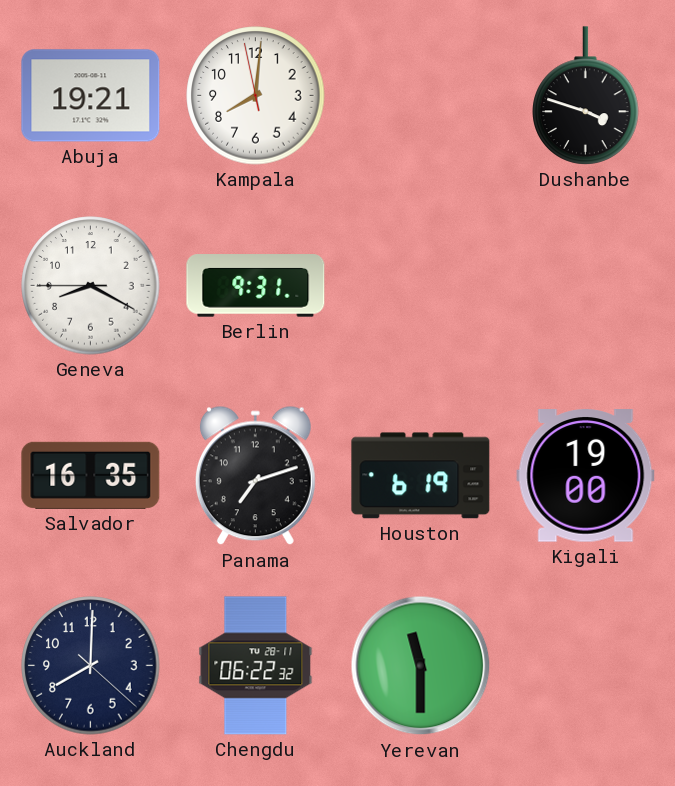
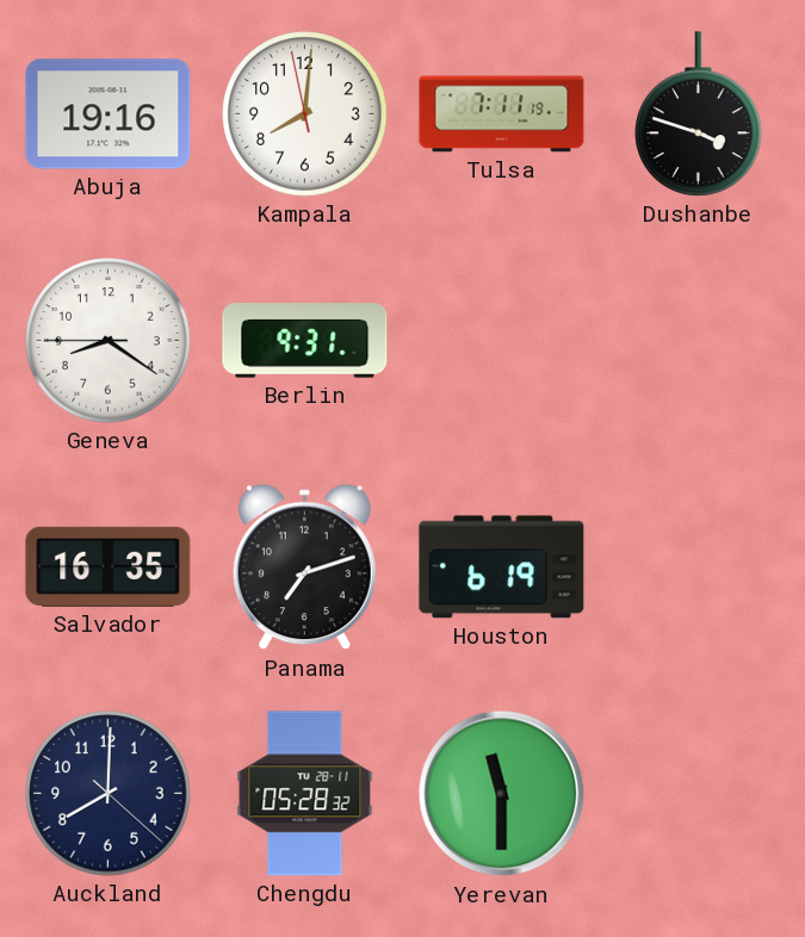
Abuja: 19:21 -> 19:16 (109, 114)
Tulsa: none -> 7:11 (502, 114)
Geneva: 8:19 -> 8:20 (109, 341)
Kigali: 19:00 -> none (586, 476)
Chengdu: 06:22 -> 05:28 (305, 794)
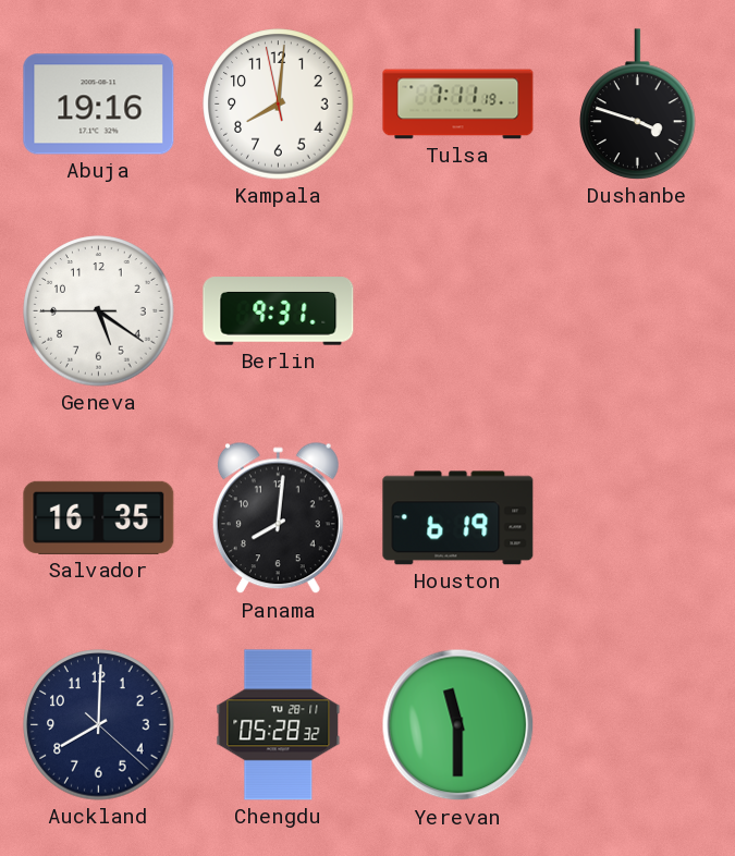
Geneva: 8:20 -> 5:20 (99, 311)
Panama: 7:12 -> 8:01 (278, 518)
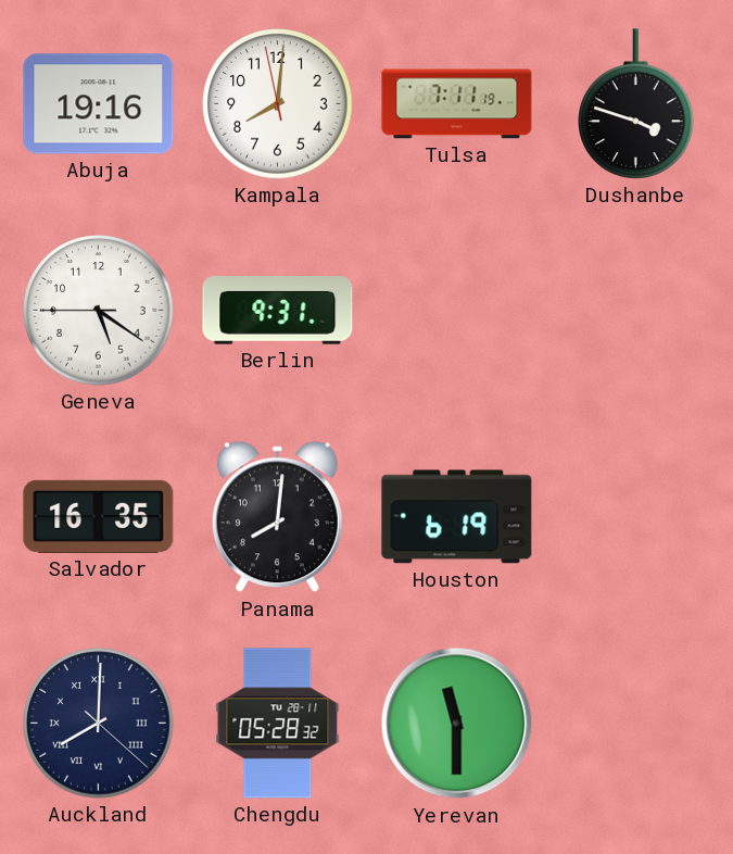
Auckland numerals: Arabic -> Roman (99, 724)
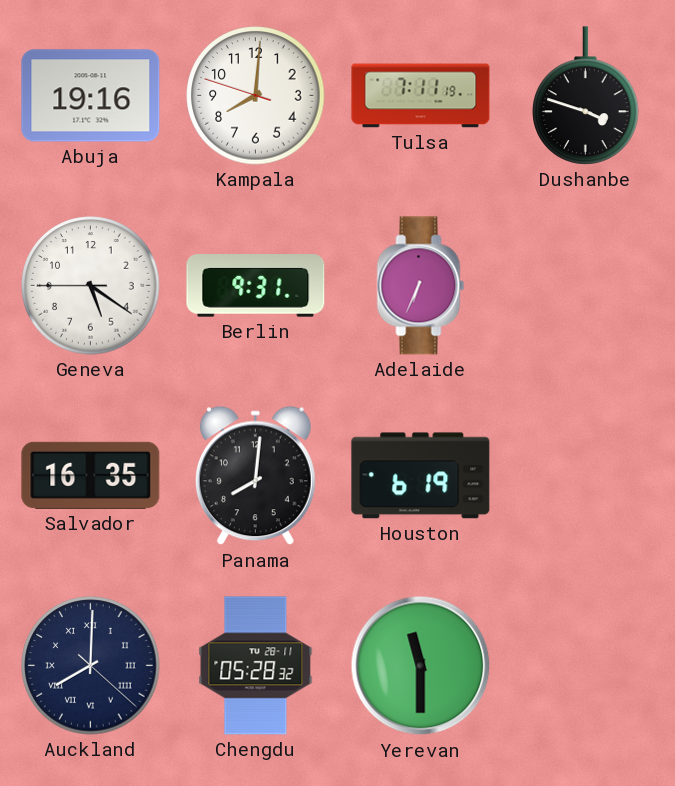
Kampala: 8:00:58 -> 8:00:48 (256, 96)
Adelaide: none -> 6:34 (421, 286)
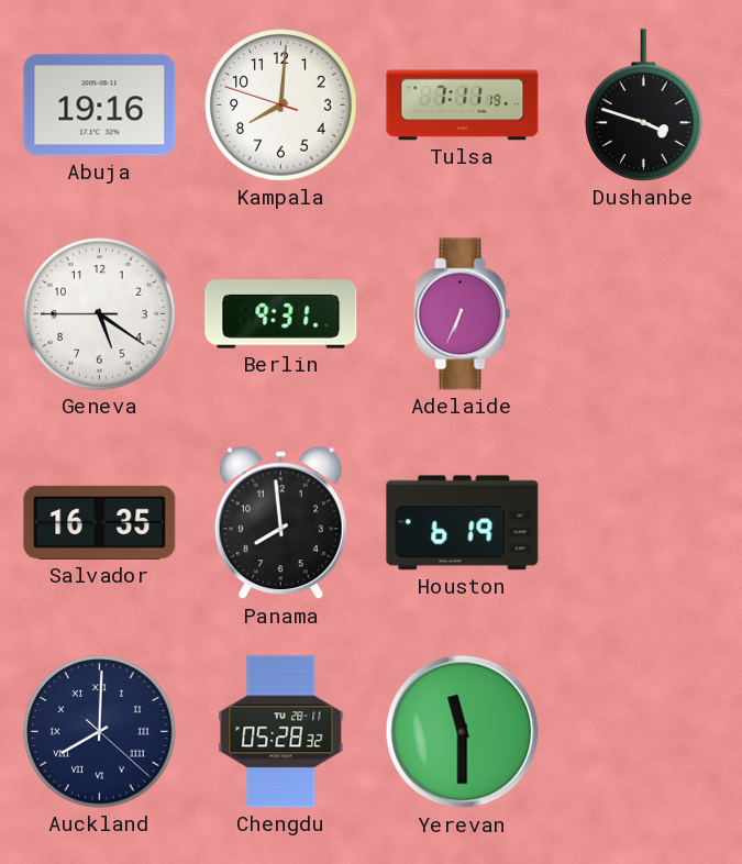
Panama: 8:01 -> 7:59 (280, 523)
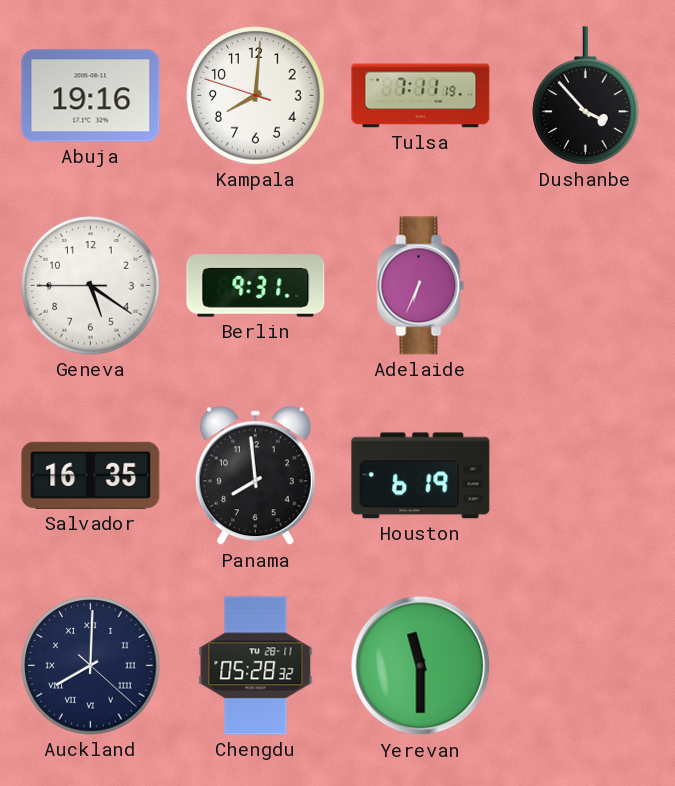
Dushanbe: 3:48 -> 3:53 (586, 96)
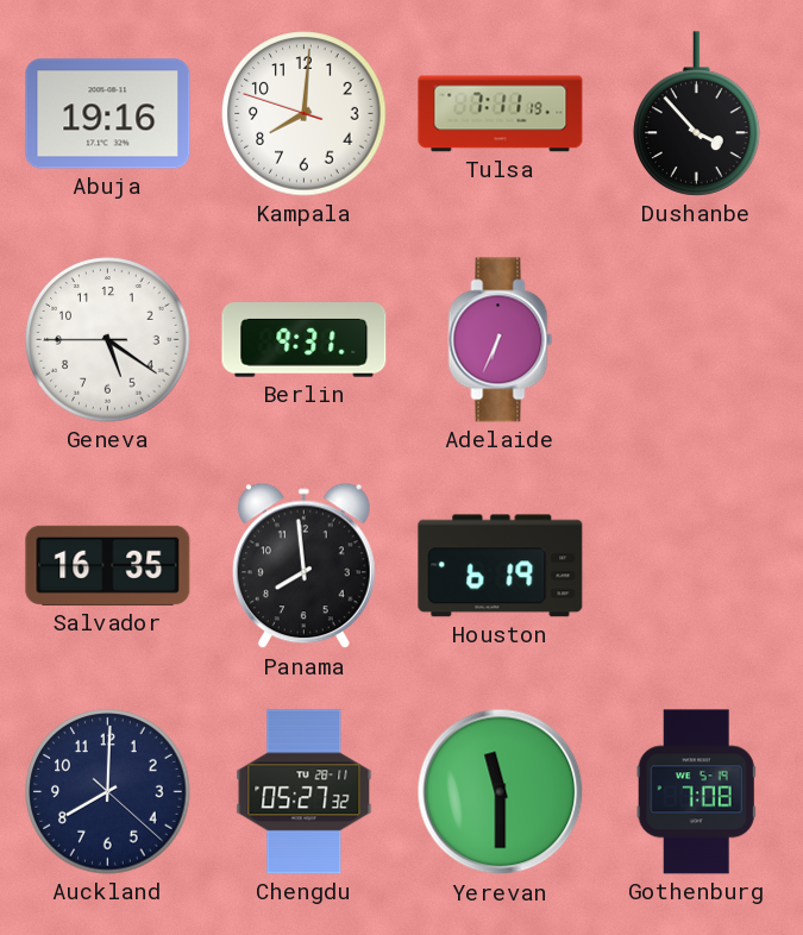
Auckland numerals: Roman -> Arabic (108, 792)
Chengdu: 05:28 -> 05:27 (305, 792)
Gothenburg: none -> 7:08 (696, 792)
